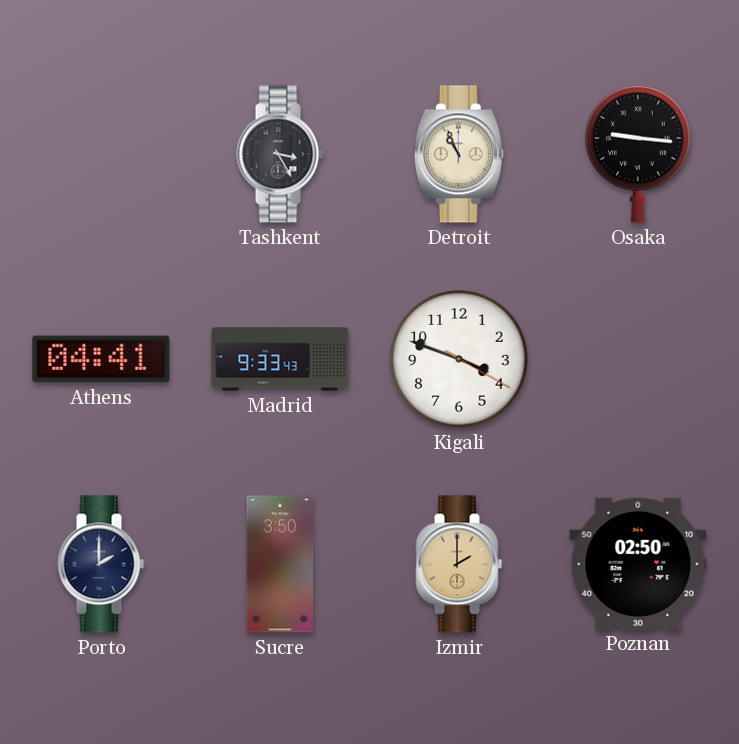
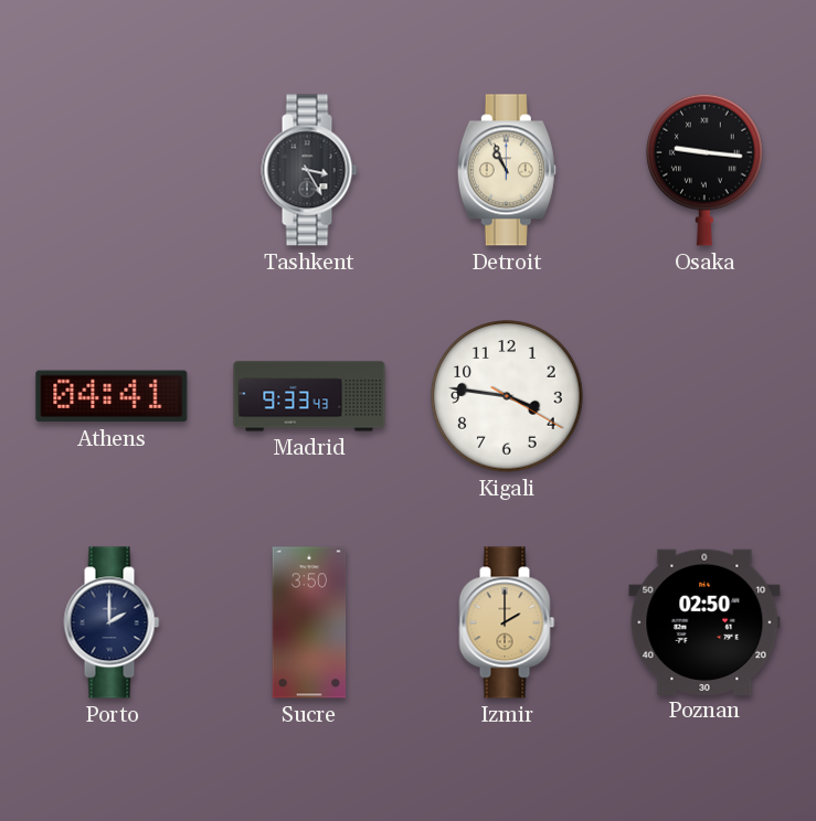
Kigali: 3:48 -> 3:46 (507, 396)
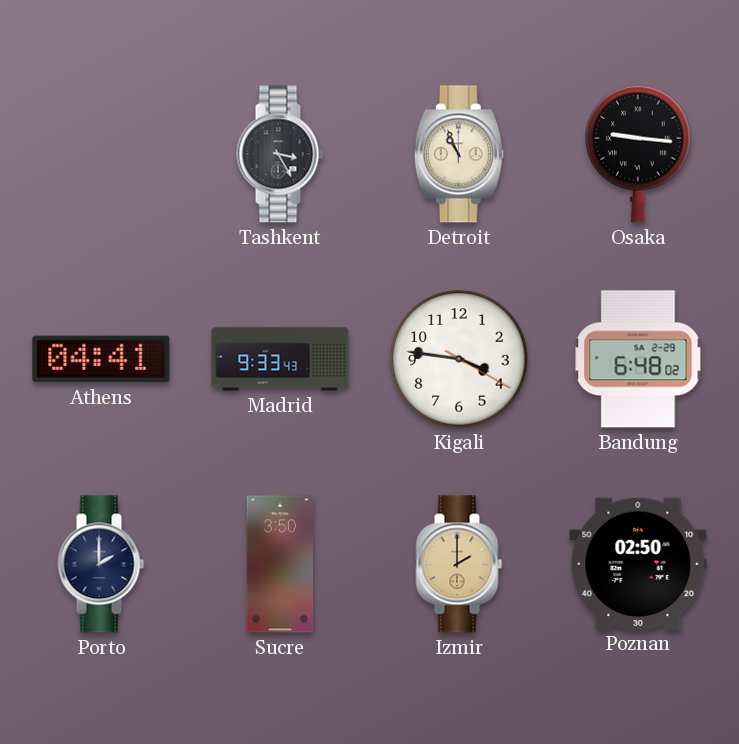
Bandung: none -> 6:48 (638, 359)
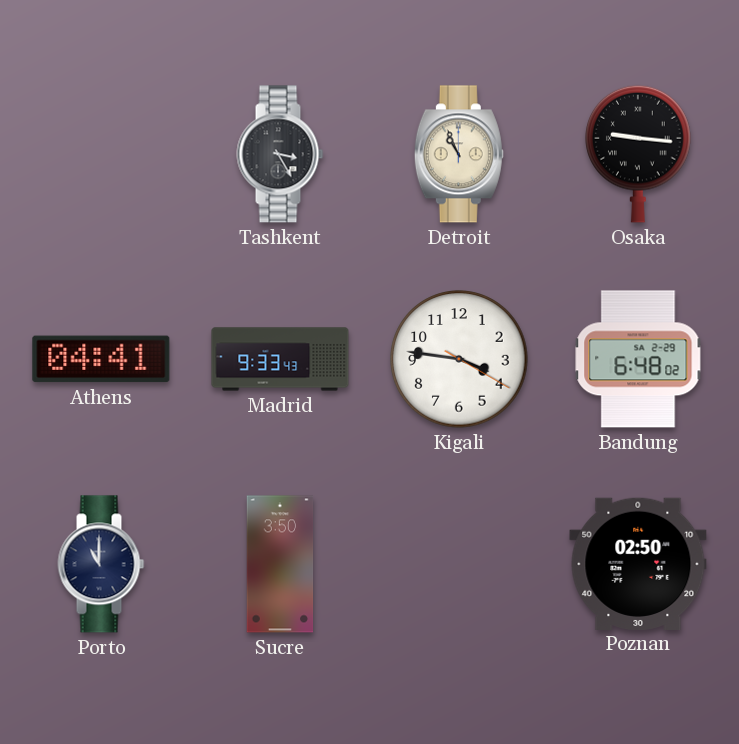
Porto: 2:00 -> 11:00 (101, 564)
Izmir: 2:00 -> none (459, 564)
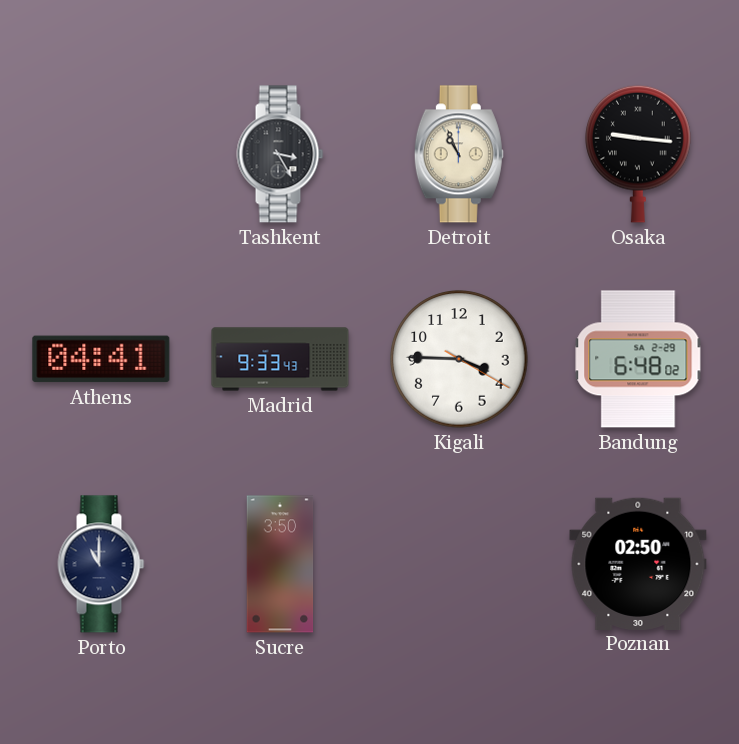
Kigali: 3:46 -> 3:45 (459, 359)
